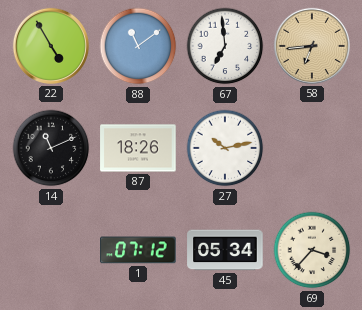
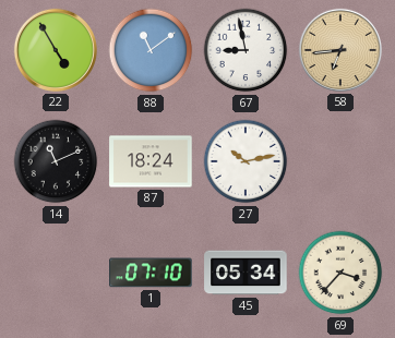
67: 6:59 -> 8:58 (246, 50)
87: 18:26 -> 18:24 (151, 161)
1: 07:12 -> 07:10 (151, 273)
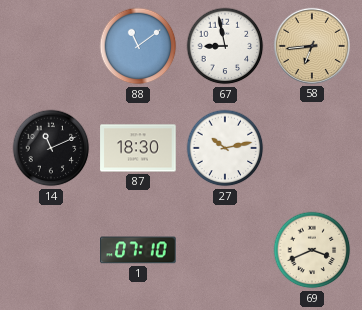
22: 4:55 -> none (56, 50)
87: 18:24 -> 18:30 (138, 148)
45: 05:34 -> none (246, 273)
69: 3:37 -> 3:41 (312, 250)
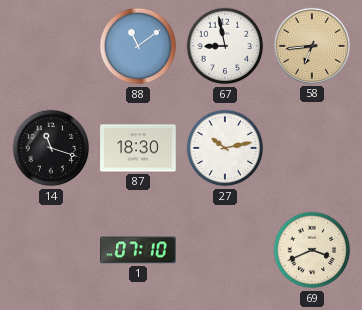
14: 11:11 -> 11:18 (51, 148)
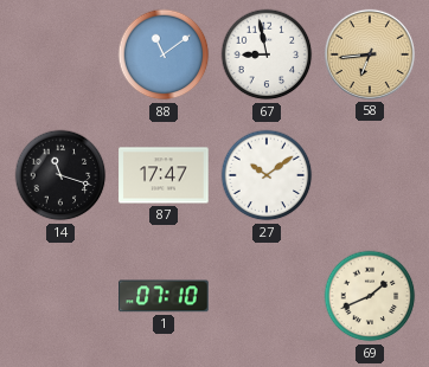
87: 18:30 -> 17:47 (164, 175)
27: 10:13 -> 10:09 (267, 175)
69: 3:41 -> 1:41 (370, 296)
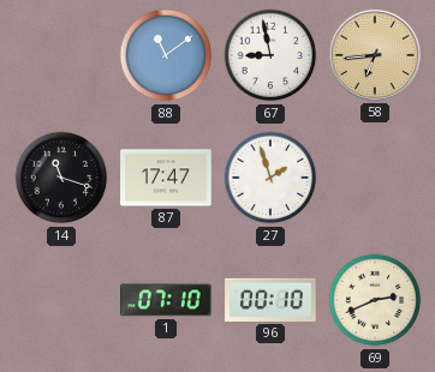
27: 10:09 -> 1:57 (270, 178)
96: none -> 00:10 (270, 300)
69: 1:41 -> 2:41 (375, 300)
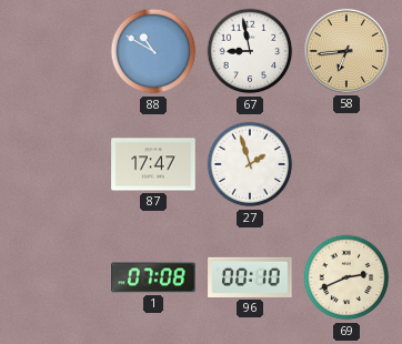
88: 11:09 -> 10:50 (153, 51)
14: 11:18 -> none (61, 178)
1: 07:10 -> 07:08 (153, 277)
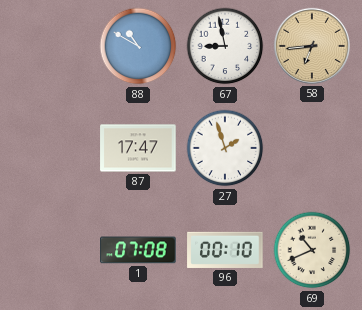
69: 2:41 -> 10:41 (312, 250)
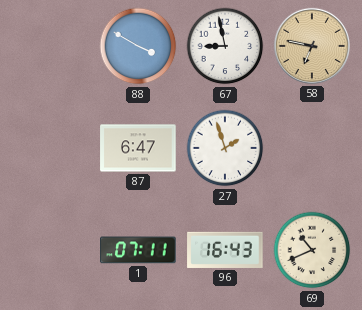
88: 10:50 -> 3:50 (138, 46)
58: 6:44 -> 6:47 (312, 46)
87: 17:47 -> 6:47 (138, 148)
1: 07:08 -> 07:11 (138, 250)
96: 00:10 -> 16:43 (225, 250)
